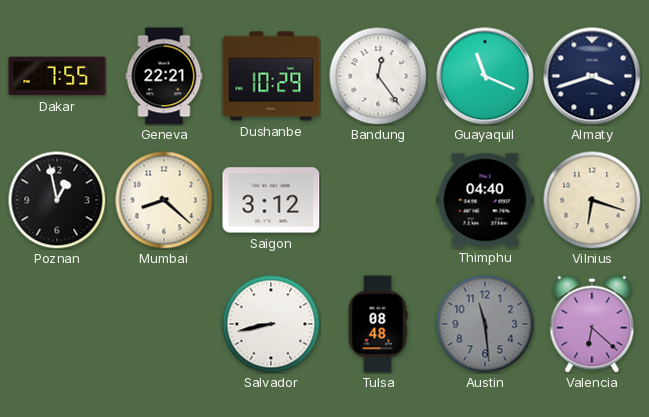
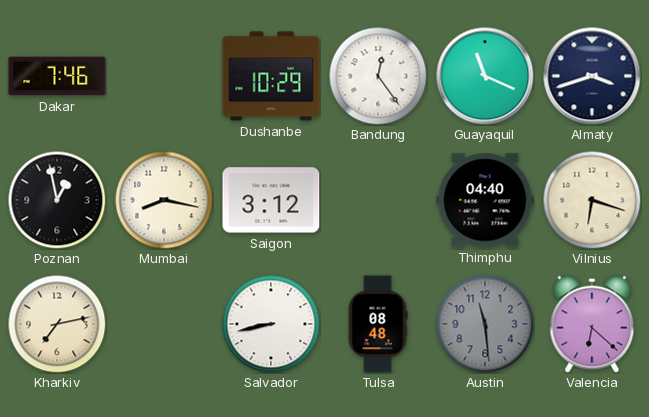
Dakar: 7:55 -> 7:46 (57, 76)
Geneva: 22:21 -> none (164, 76)
Mumbai: 8:22 -> 8:17 (164, 200)
Kharkiv: none -> 7:13 (57, 324)
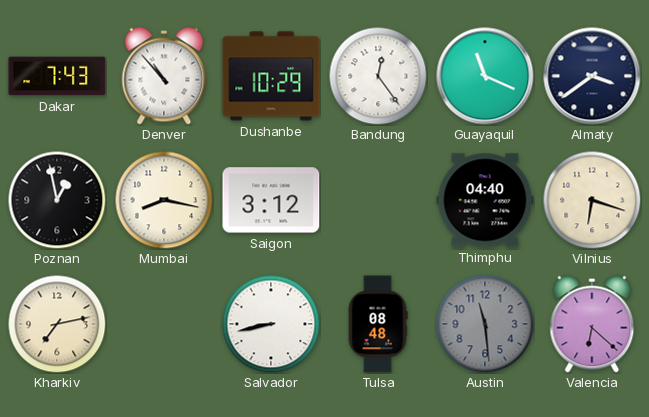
Dakar: 7:46 -> 7:43 (57, 76)
Denver: none -> 10:53 (164, 76)
Almaty: 3:42 -> 3:39 (592, 76)
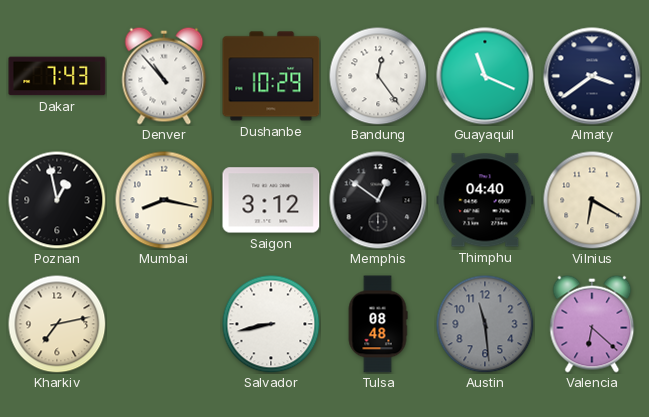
Memphis: none -> 12:51 (378, 200)
Vilnius: 6:18 -> 6:20 (592, 200)
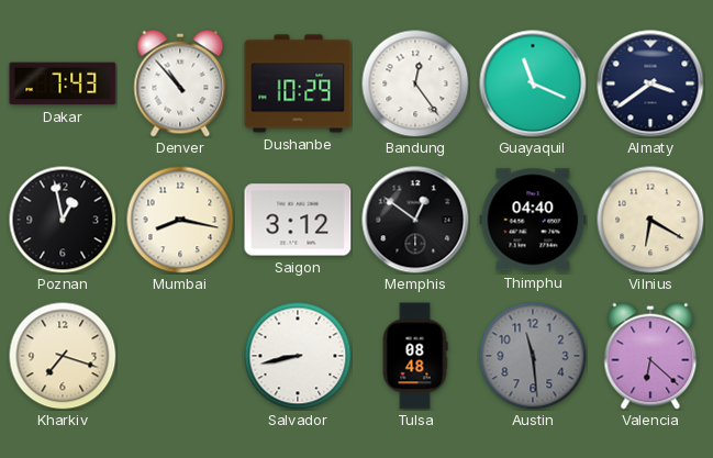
Kharkiv: 7:13 -> 7:18 (63, 356)
